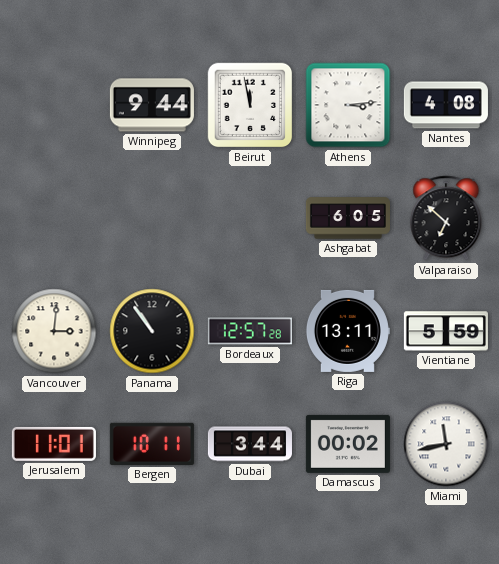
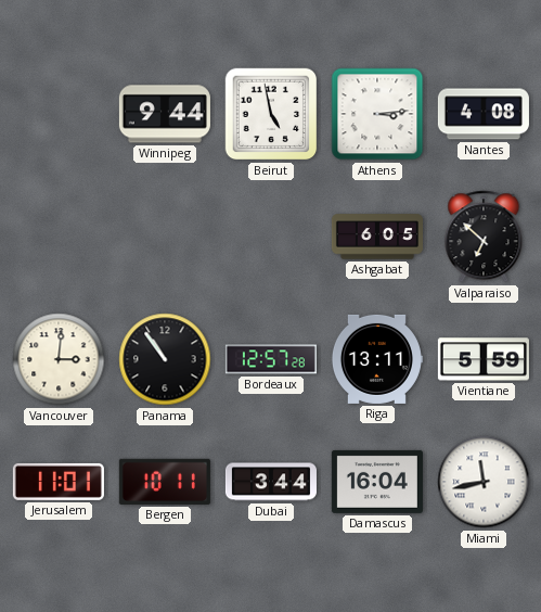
Beirut: 11:58 -> 4:58 (271, 114)
Damascus: 00:02 -> 16:04 (377, 482)
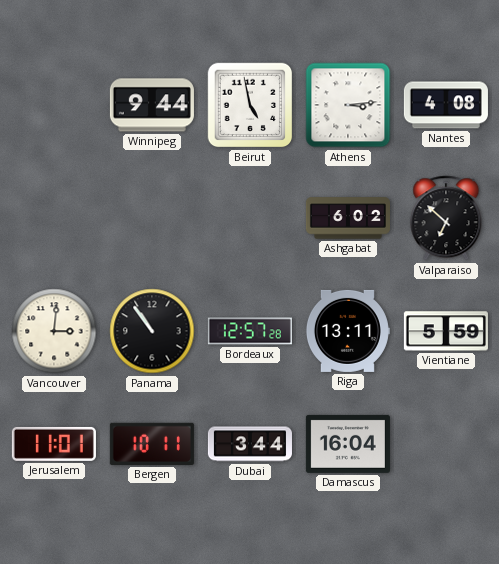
Ashgabat: 6:05 -> 6:02 (348, 218)
Miami: 11:43 -> none (484, 482)
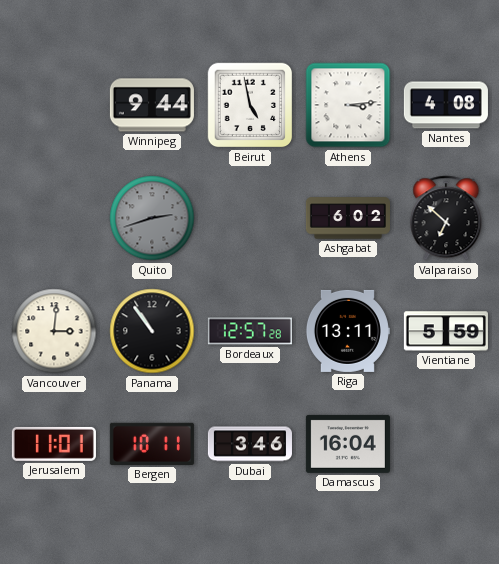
Quito: none -> 2:42 (152, 218)
Dubai: 3:44 -> 3:46 (250, 444)
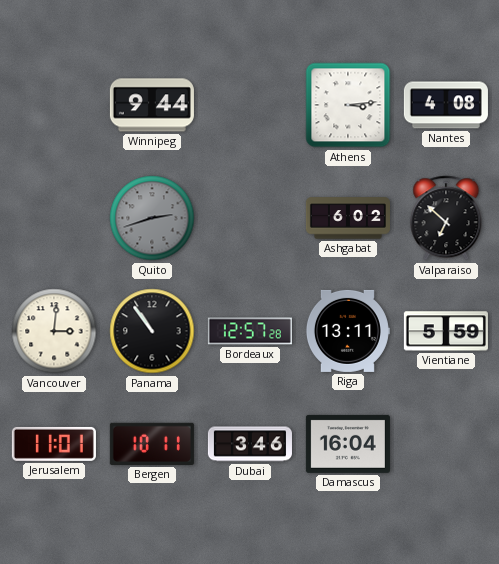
Beirut: 4:58 -> none (250, 105)
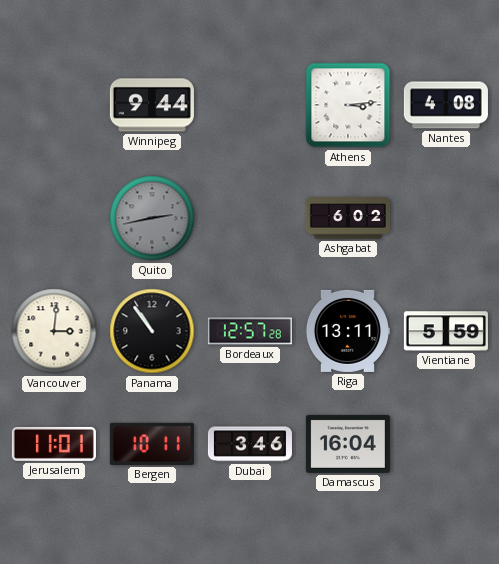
Quito: 2:42 -> 2:43 (152, 218)
Valparaiso: 6:52 -> none (446, 218)
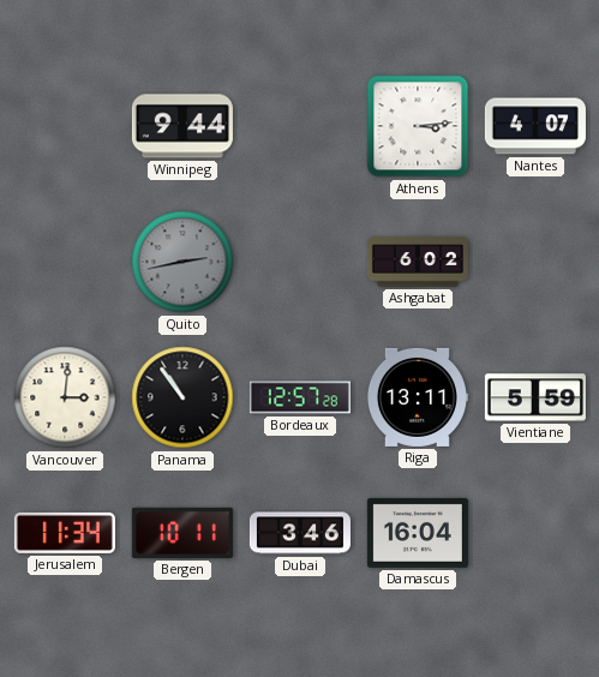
Nantes: 4:08 -> 4:07 (535, 126)
Jerusalem: 11:01 -> 11:34 (65, 533)
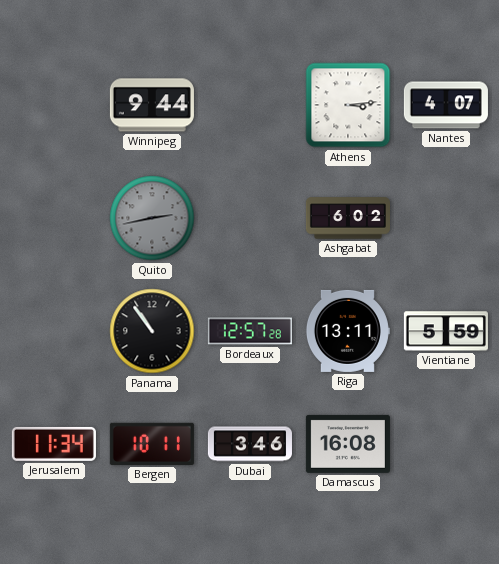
Vancouver: 3:01 -> none (65, 397)
Damascus: 16:04 -> 16:08 (348, 444)
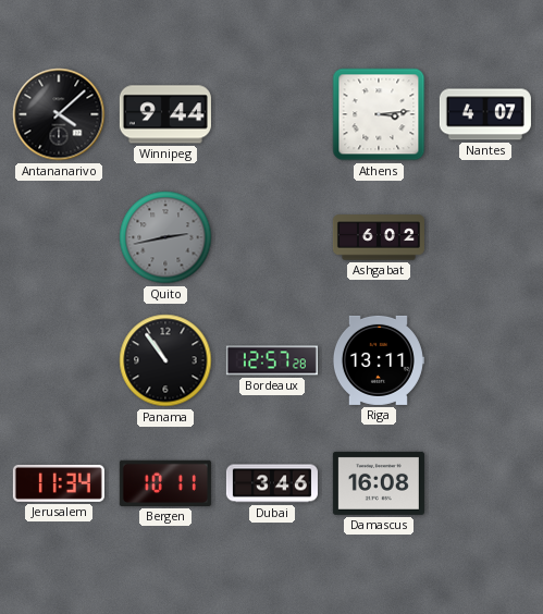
Antananarivo: none -> 4:08 (59, 114)
Vientiane: 5:59 -> none (446, 331)
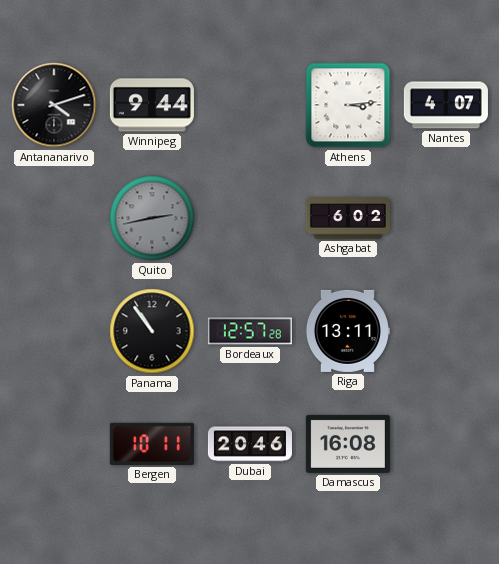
Antananarivo: 4:08 -> 4:12 (54, 105)
Jerusalem: 11:34 -> none (59, 483)
Dubai: 3:46 -> 20:46 (250, 444)
